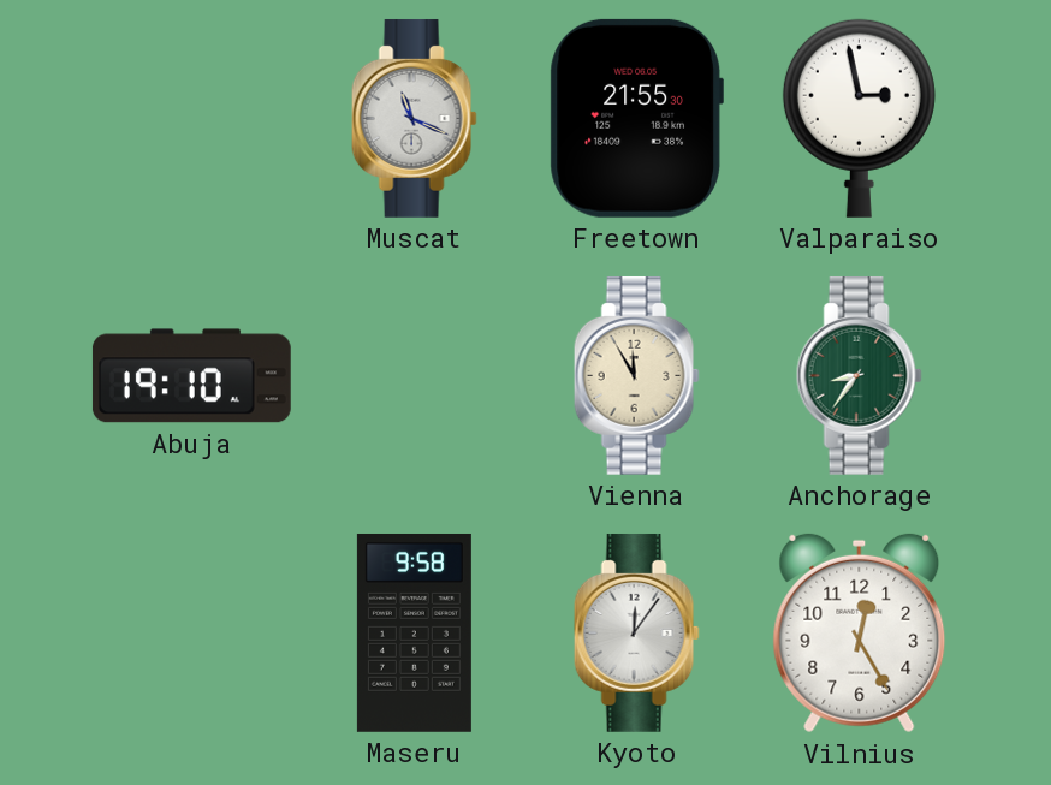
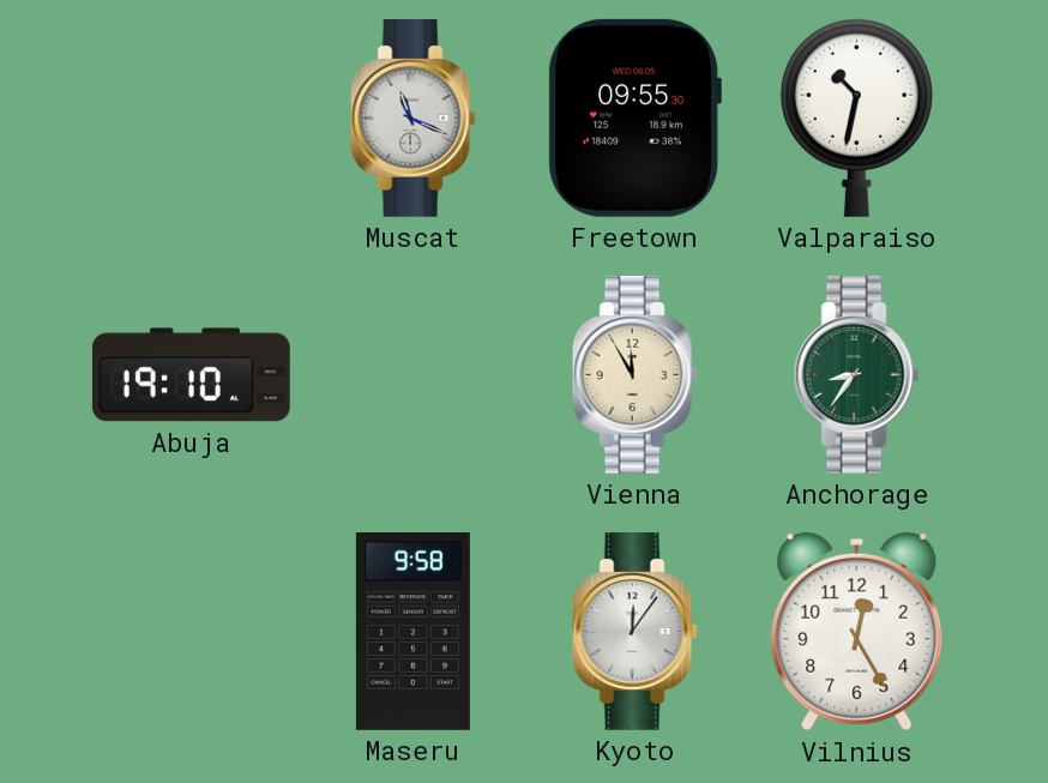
Freetown: 21:55 -> 09:55 (634, 118)
Valparaiso: 2:58 -> 10:32 (856, 118)
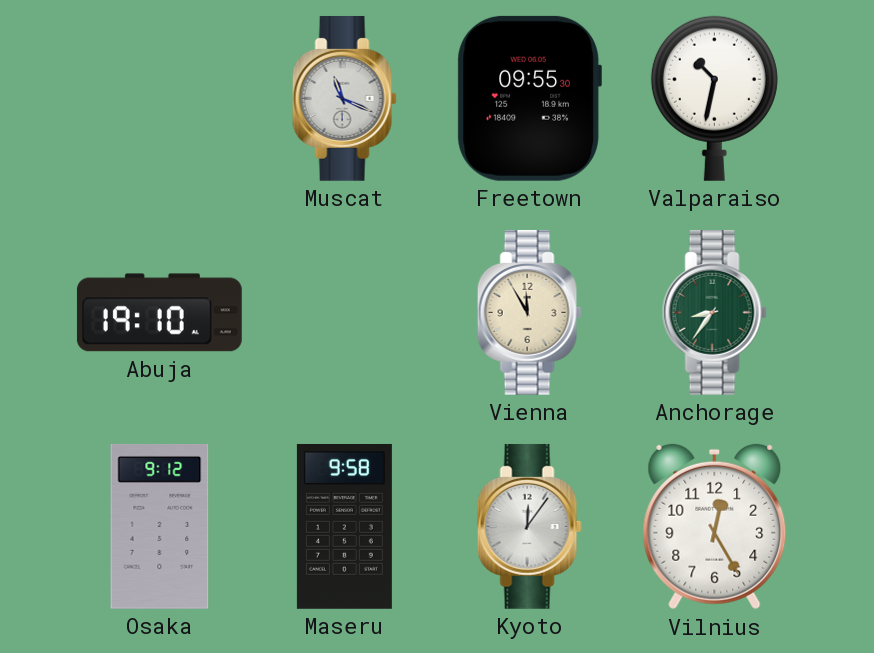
Osaka: none -> 9:12 (160, 526)
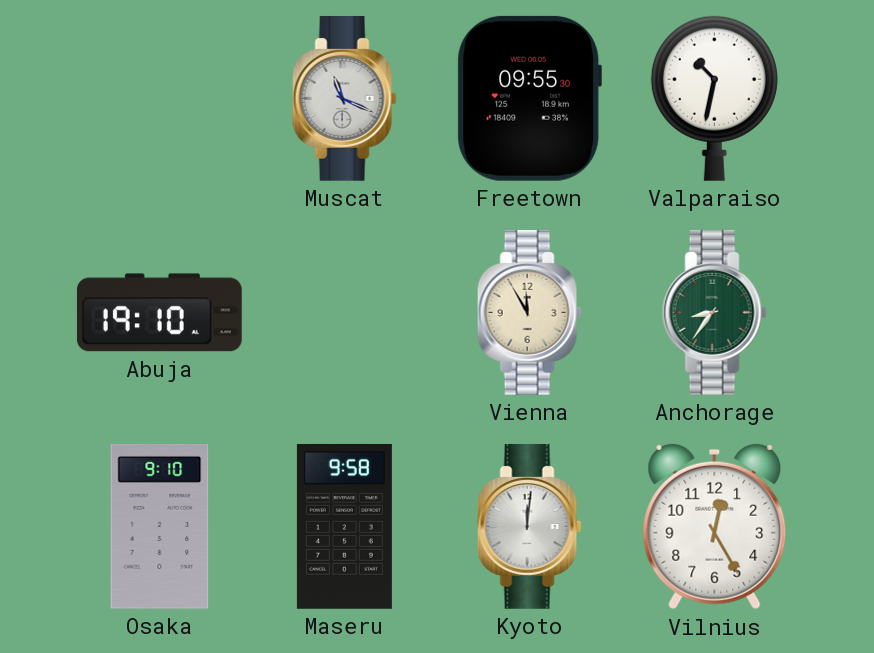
Osaka: 9:12 -> 9:10 (160, 526)
Kyoto: 12:06 -> 12:01 (529, 526)
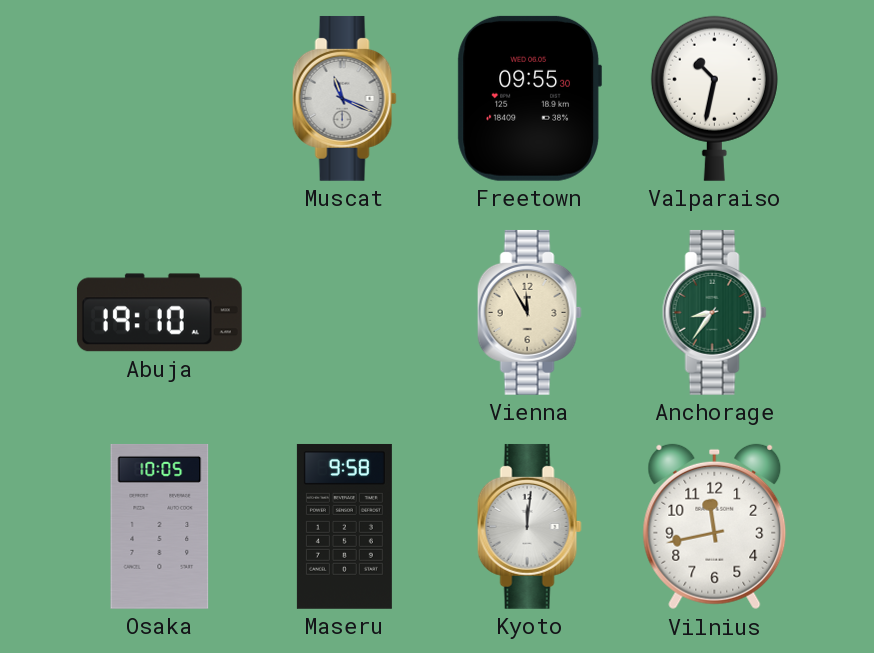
Osaka: 9:10 -> 10:05 (160, 526)
Vilnius: 12:25 -> 11:43 (715, 527)
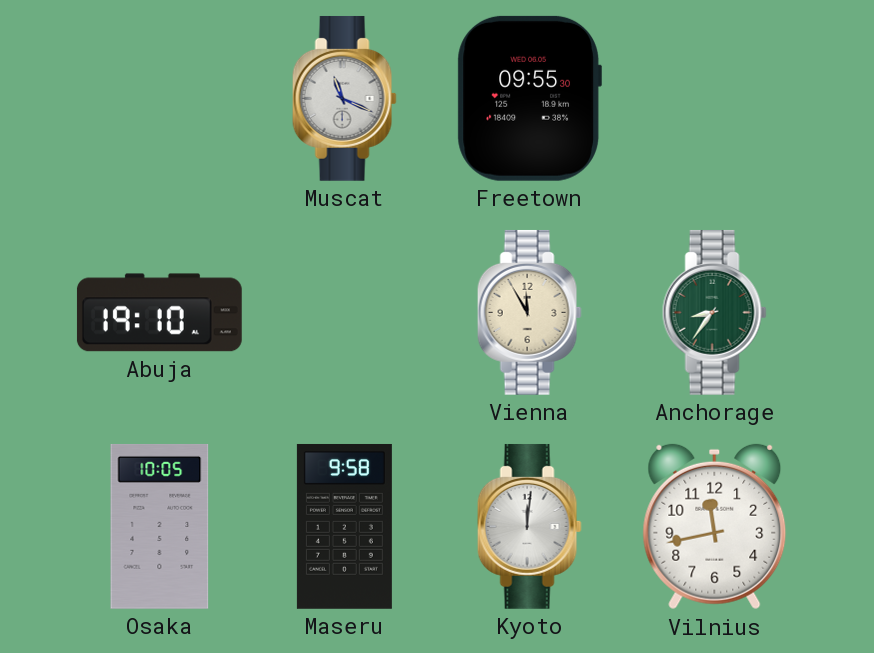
Valparaiso: 10:32 -> none (714, 98)
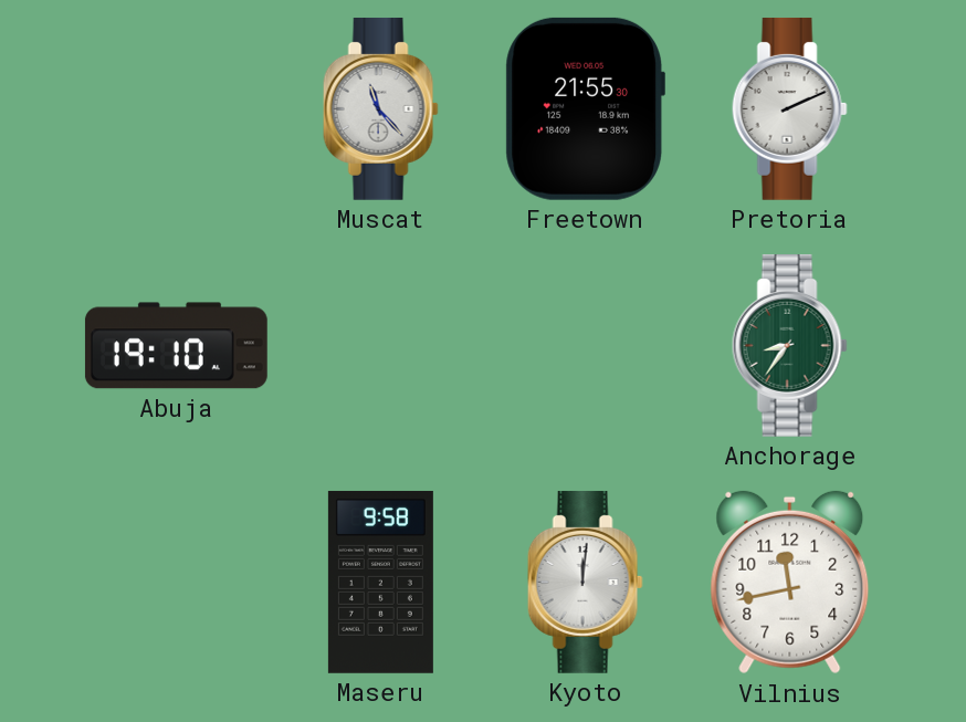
Muscat: 11:19 -> 11:23 (380, 108)
Freetown: 09:55 -> 21:55 (585, 108)
Pretoria: none -> 2:11 (789, 108)
Vienna: 11:55 -> none (529, 312)
Osaka: 10:05 -> none (160, 526)
